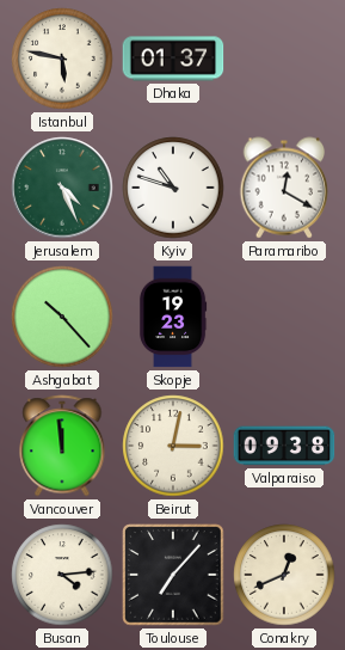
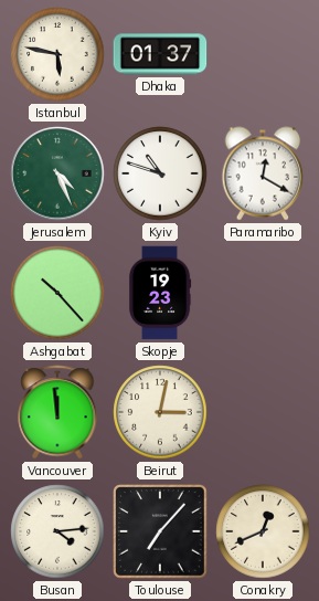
Valparaiso: 09:38 -> none (284, 446)
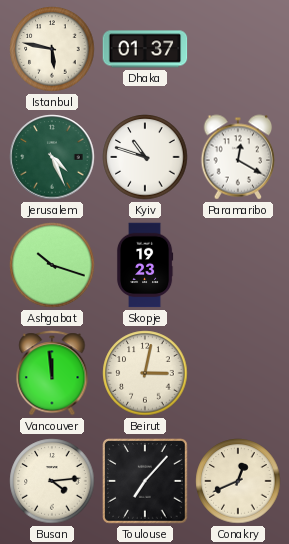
Ashgabat: 10:23 -> 10:18 (52, 265)
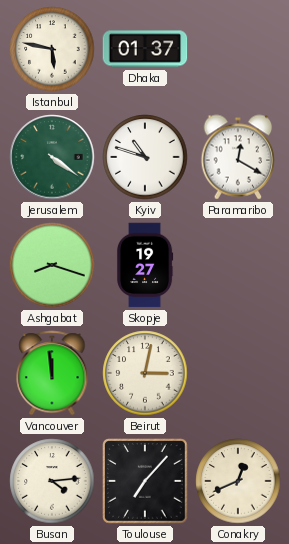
Jerusalem: 4:26 -> 4:21 (52, 157)
Ashgabat: 10:18 -> 8:18 (52, 265)
Skopje: 19:23 -> 19:27 (145, 265)
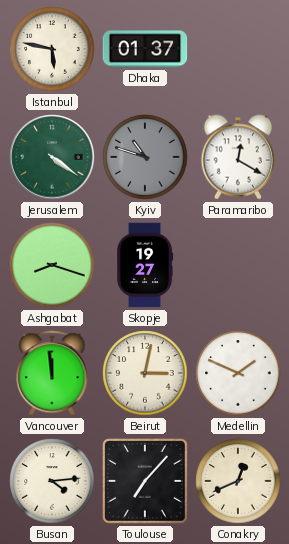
Kyiv dial: white -> grey (145, 157)
Medellin: none -> 1:49 (238, 373)
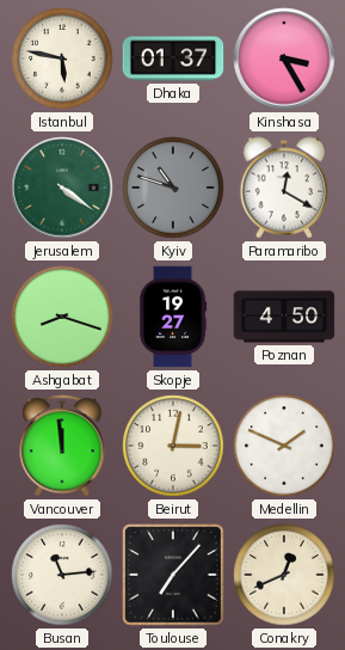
Kinshasa: none -> 3:25 (284, 59)
Poznan: none -> 4:50 (284, 317)
Busan: 4:14 -> 11:14 (62, 575)
